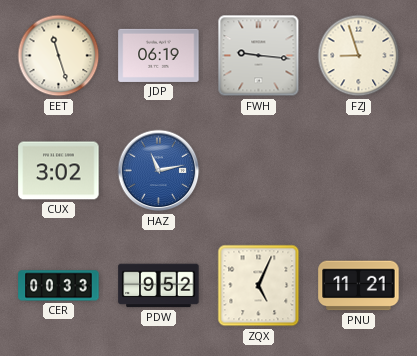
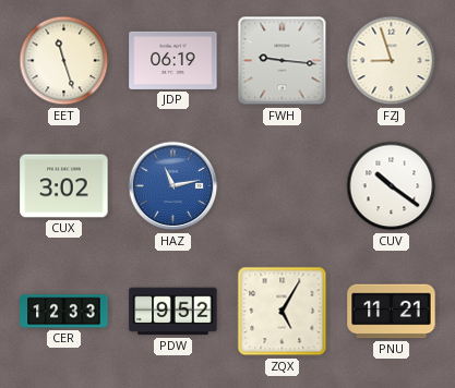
CUV: none -> 10:21 (392, 186)
CER: 00:33 -> 12:33 (64, 312)
ZQX: 5:04 -> 5:05 (283, 312)
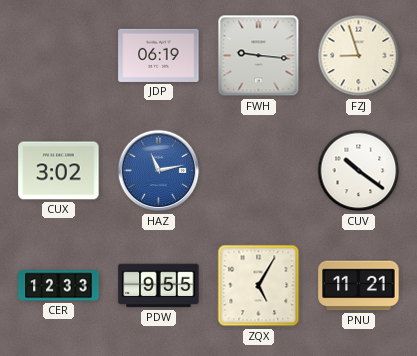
EET: 11:27 -> none (64, 61)
PDW: 9:52 -> 9:55 (159, 286)
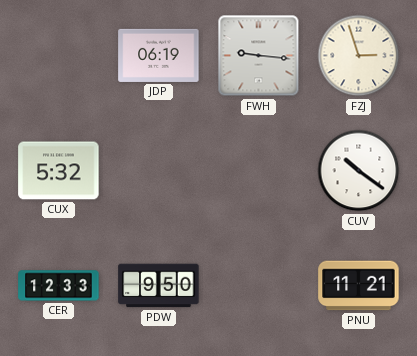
FZJ: 8:57 -> 2:57 (359, 56)
CUX: 3:02 -> 5:32 (59, 171)
HAZ: 11:13 -> none (159, 171)
PDW: 9:55 -> 9:50 (159, 286)
ZQX: 5:05 -> none (259, 286)
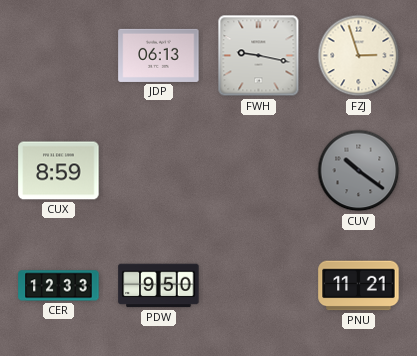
JDP: 06:19 -> 06:13 (159, 55)
FWH: 9:16 -> 9:17 (259, 56)
CUX: 5:32 -> 8:59 (59, 171)
CUV dial: white -> grey (359, 171)
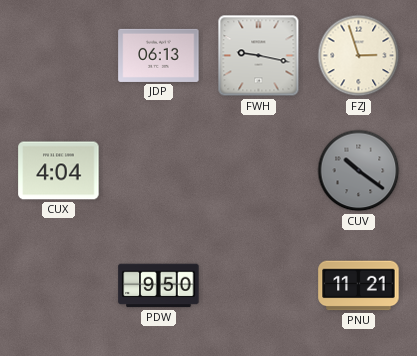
CUX: 8:59 -> 4:04 (59, 171)
CER: 12:33 -> none (59, 286)
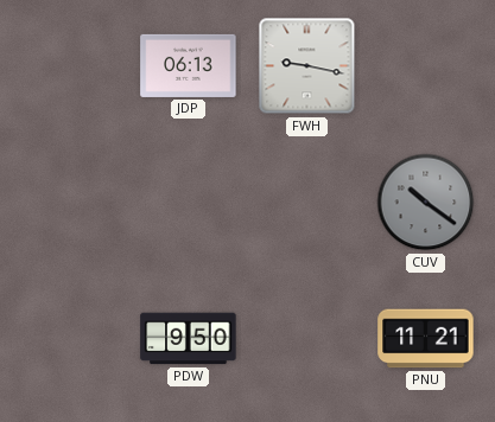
FZJ: 2:57 -> none (359, 56)
CUX: 4:04 -> none (59, 171)
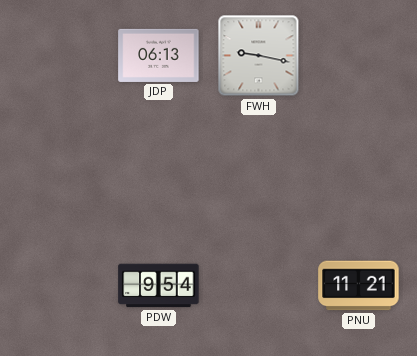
CUV: 10:21 -> none (426, 203)
PDW: 9:50 -> 9:54 (159, 286)
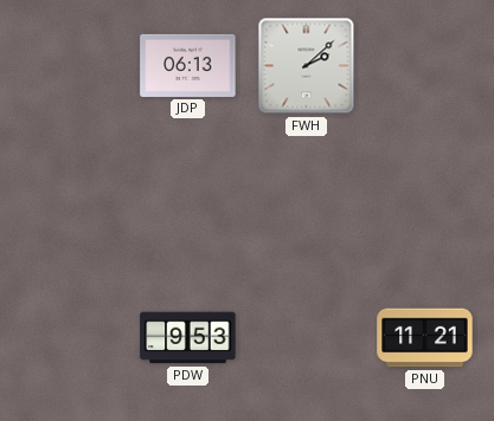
FWH: 9:17 -> 2:08 (307, 66)
PDW: 9:54 -> 9:53 (188, 338)
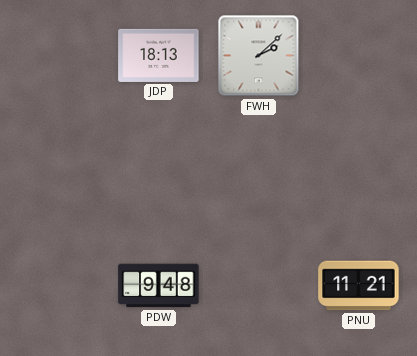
JDP: 06:13 -> 18:13 (159, 55)
PDW: 9:53 -> 9:48 (159, 286)
